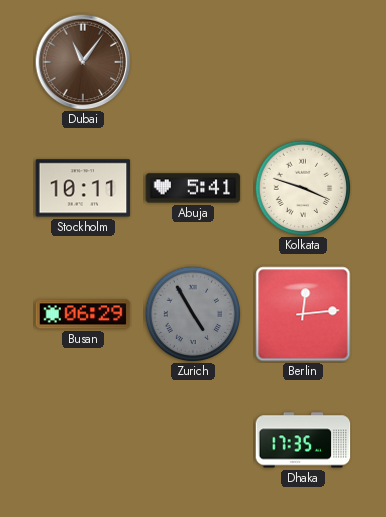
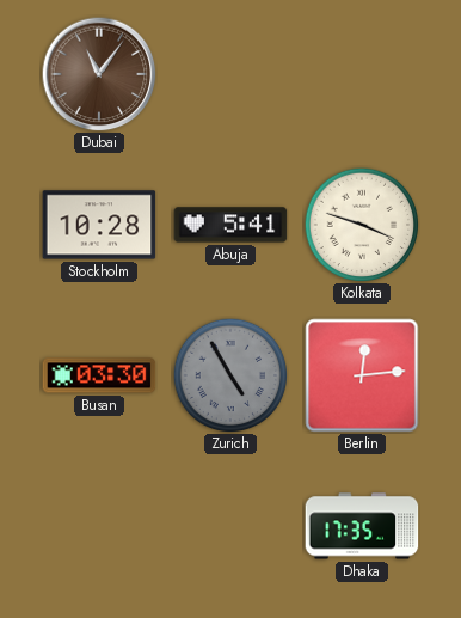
Stockholm: 10:11 -> 10:28 (99, 225)
Busan: 06:29 -> 03:30 (99, 375)
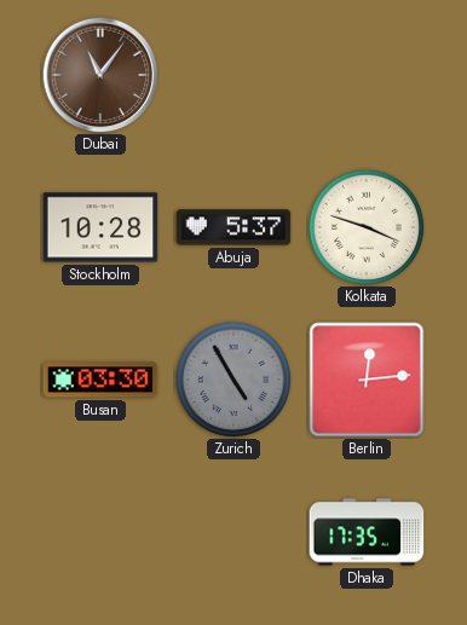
Abuja: 5:41 -> 5:37 (234, 227)
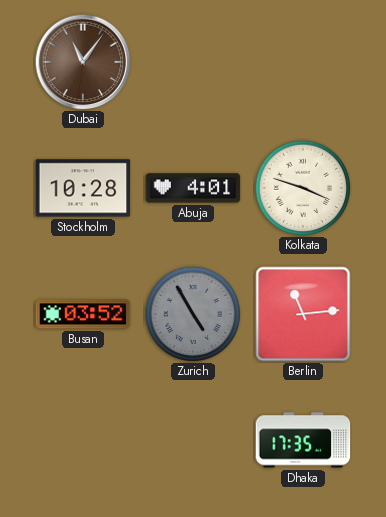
Abuja: 5:37 -> 4:01 (193, 188)
Busan: 03:30 -> 03:52 (83, 314)
Berlin: 12:14 -> 11:14 (303, 314)
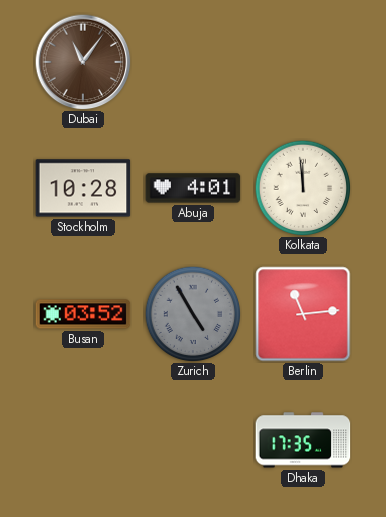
Kolkata: 3:48 -> 11:59 (303, 188)
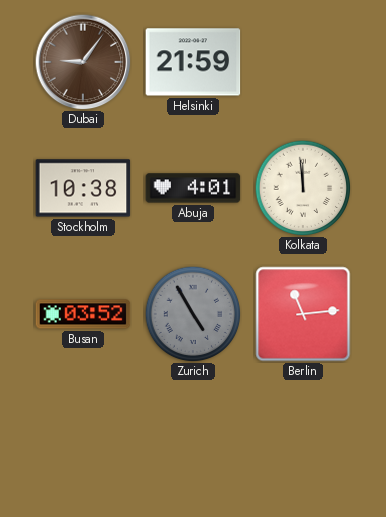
Dubai: 11:06 -> 9:06 (83, 62)
Helsinki: none -> 21:59 (193, 62)
Stockholm: 10:28 -> 10:38 (83, 188)
Dhaka: 17:35 -> none (303, 440)
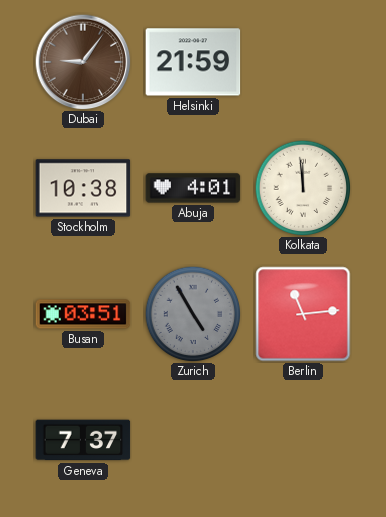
Busan: 03:52 -> 03:51 (83, 314)
Geneva: none -> 7:37 (83, 440)
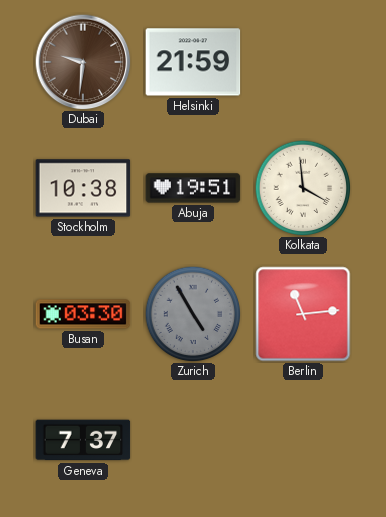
Dubai: 9:06 -> 9:31 (83, 62)
Abuja: 4:01 -> 19:51 (193, 188)
Kolkata: 11:59 -> 3:59 (303, 188)
Busan: 03:51 -> 03:30 (83, 314)
